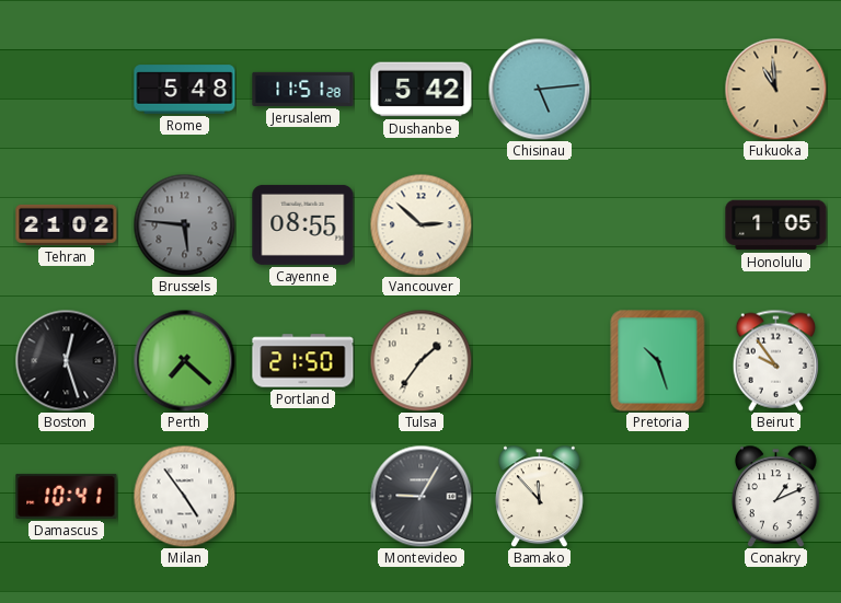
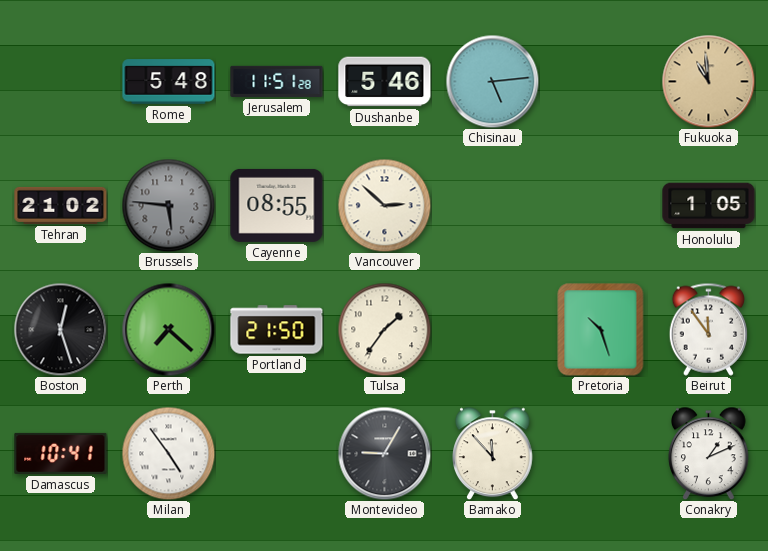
Dushanbe: 5:42 -> 5:46 (385, 82)
Beirut: 9:54 -> 11:54 (708, 329)
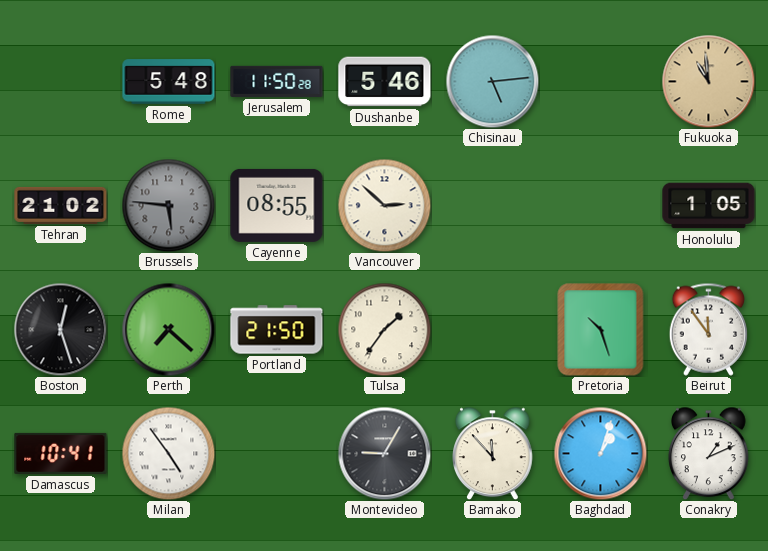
Jerusalem: 11:51 -> 11:50 (277, 81)
Baghdad: none -> 1:03 (600, 453)
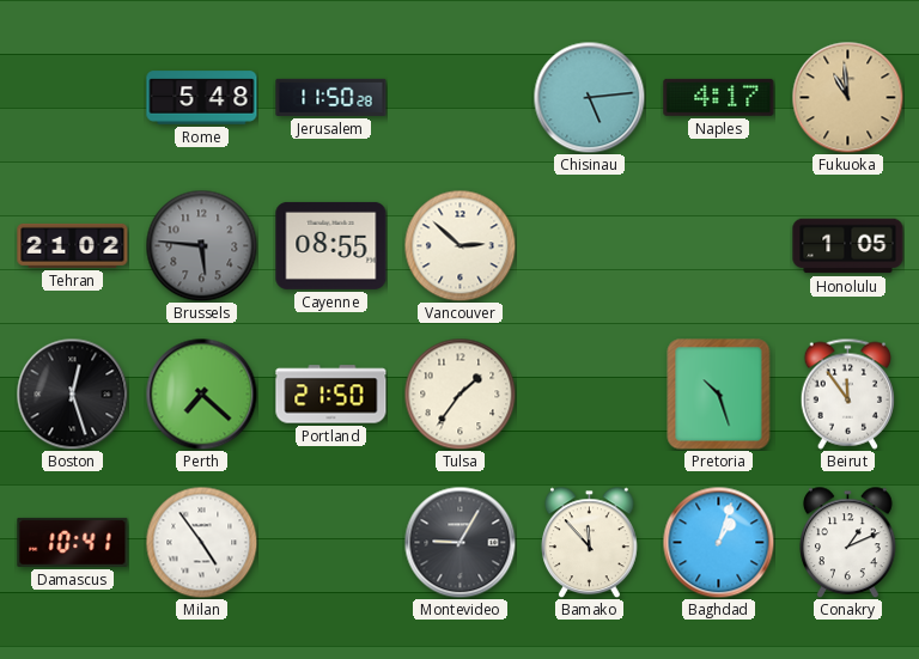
Dushanbe: 5:46 -> none (385, 82)
Naples: none -> 4:17 (719, 97)
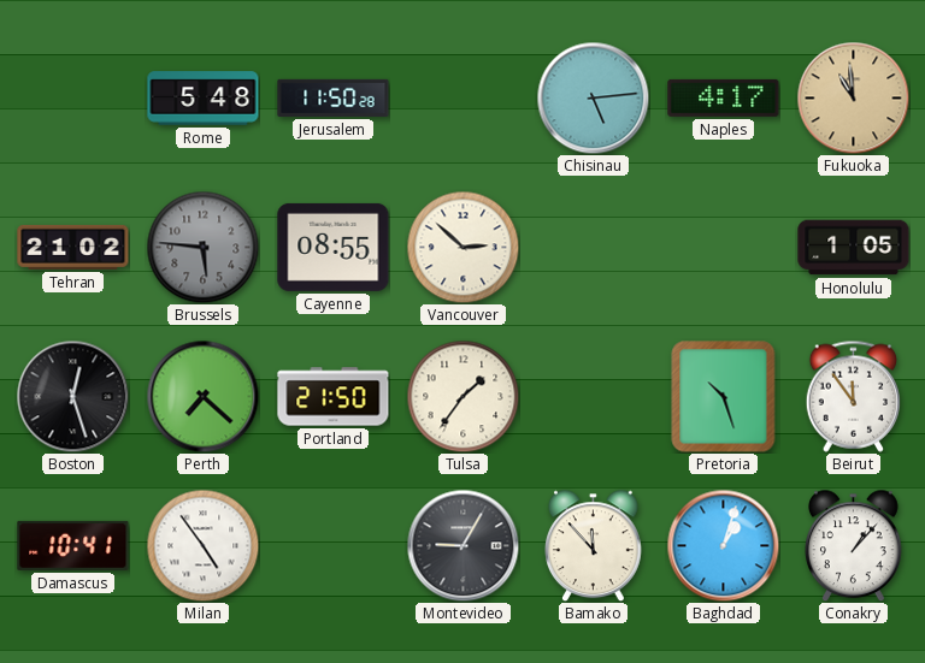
Conakry: 1:11 -> 1:07 (854, 545)
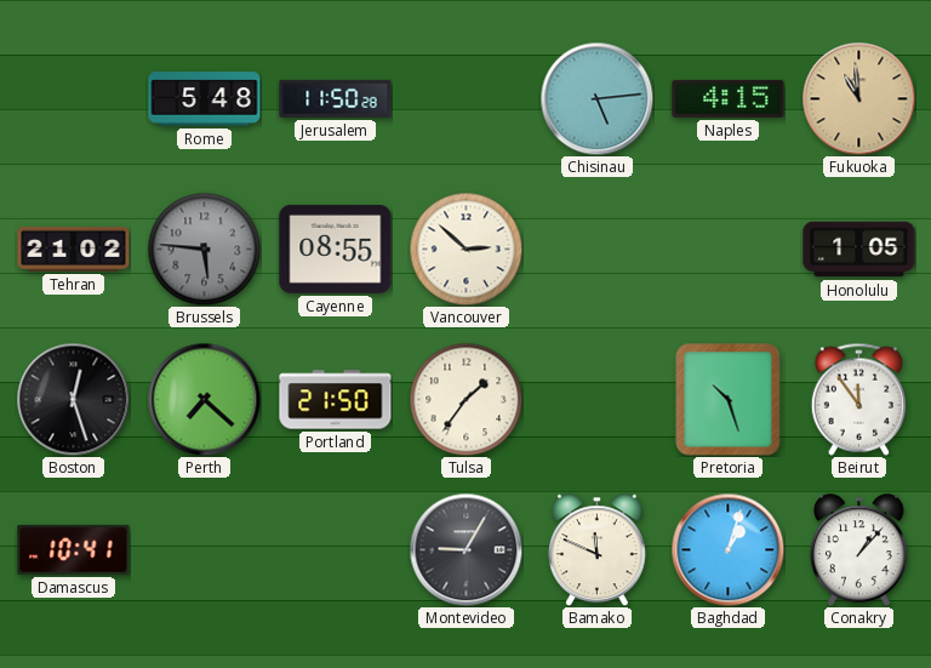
Naples: 4:17 -> 4:15 (729, 98)
Milan: 4:54 -> none (202, 545)
Bamako: 11:53 -> 11:49 (598, 549)
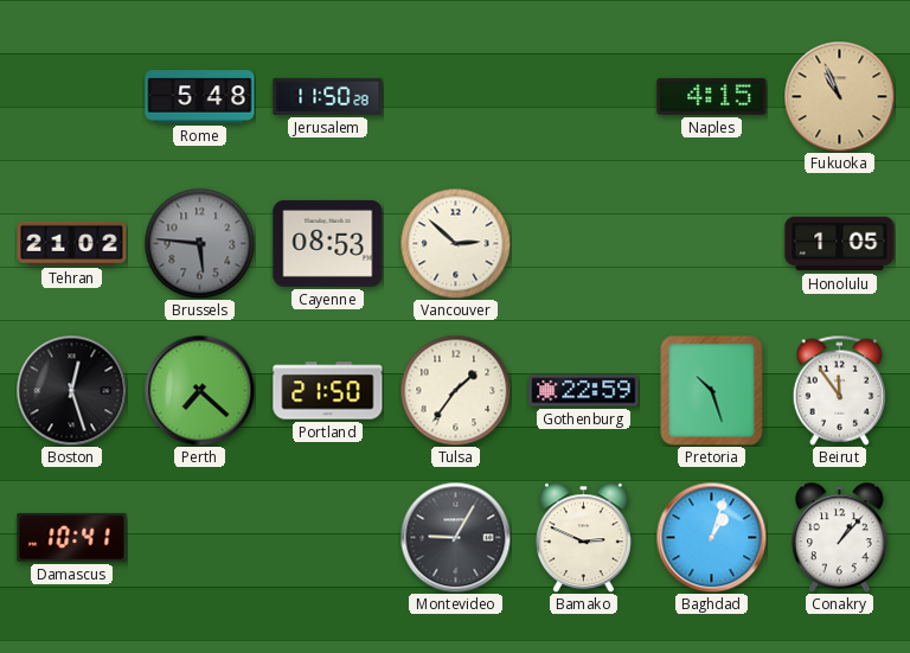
Chisinau: 5:14 -> none (596, 98)
Fukuoka: 10:59 -> 10:56 (839, 96)
Cayenne: 08:55 -> 08:53 (328, 243)
Gothenburg: none -> 22:59 (584, 391)
Bamako: 11:49 -> 2:49 (584, 537)
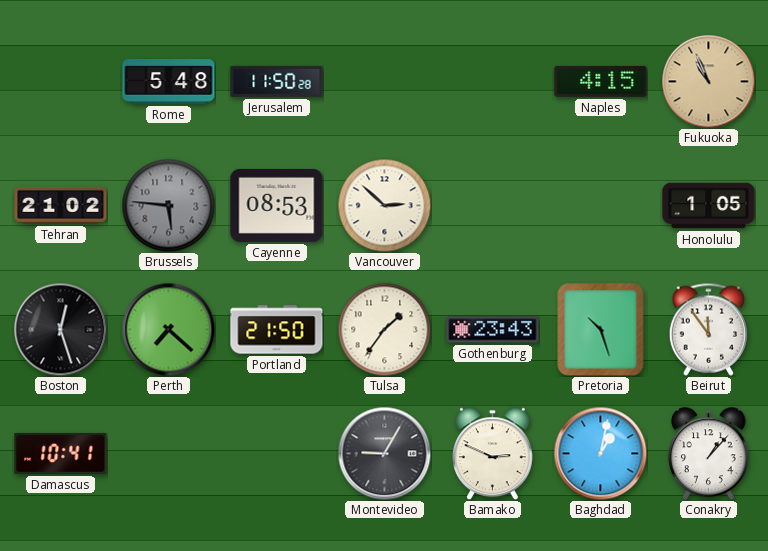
Gothenburg: 22:59 -> 23:43 (493, 330)
Baghdad: 1:03 -> 1:02 (600, 453)
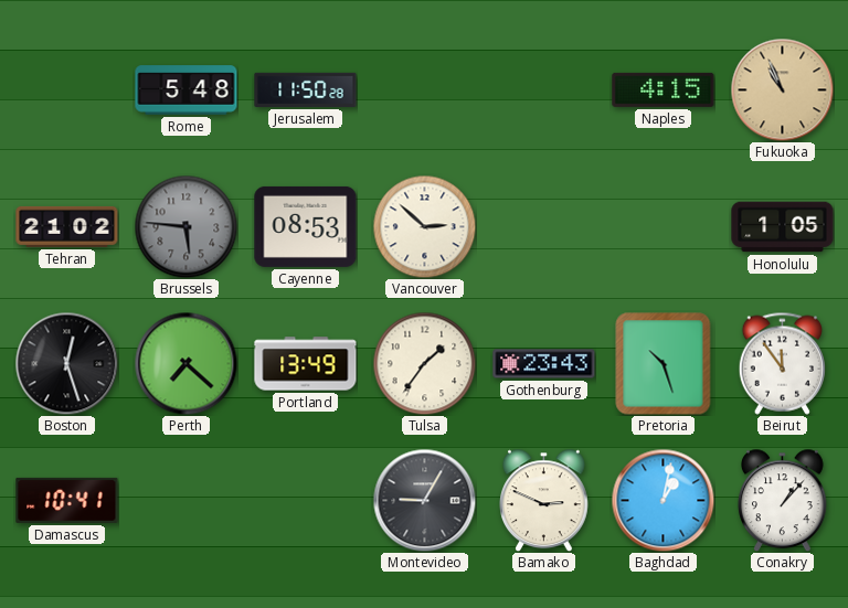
Portland: 21:50 -> 13:49 (306, 364)
